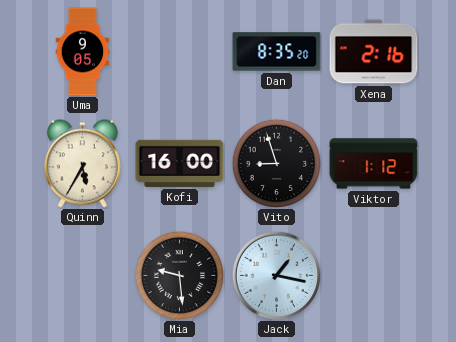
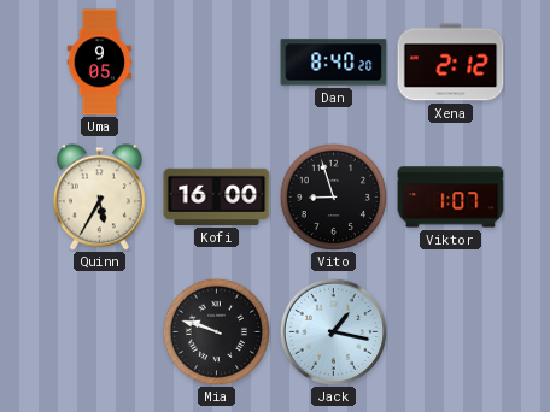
Dan: 8:35 -> 8:40 (334, 63)
Xena: 2:16 -> 2:12 (451, 63)
Viktor: 1:12 -> 1:07 (451, 198)
Mia: 9:29 -> 9:48 (216, 331)
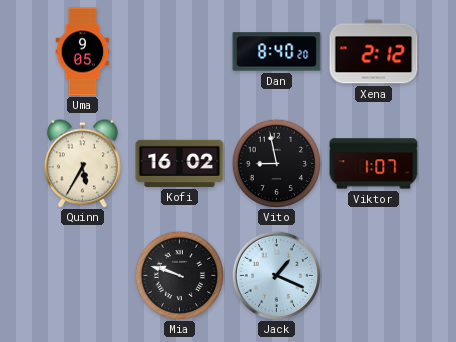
Kofi: 16:00 -> 16:02 (180, 163)
Vito: 8:57 -> 8:58 (276, 163)
Jack: 1:17 -> 1:19 (276, 275)
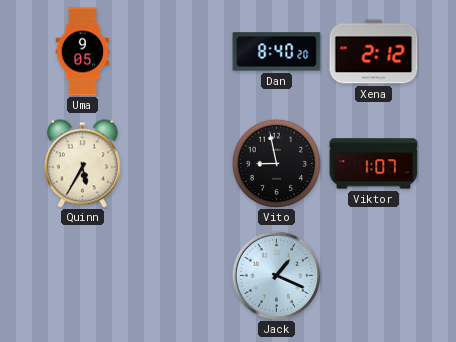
Kofi: 16:02 -> none (180, 163)
Mia: 9:48 -> none (179, 275)
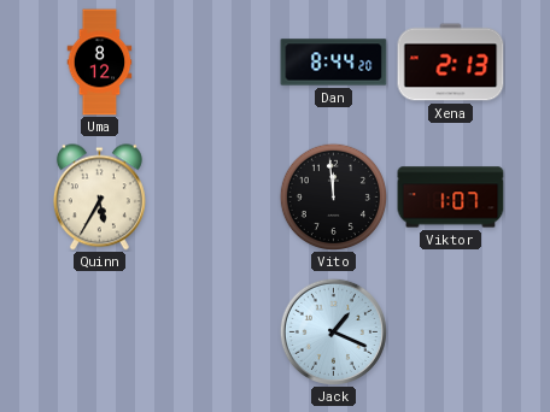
Uma: 9:05 -> 8:12 (100, 63)
Dan: 8:40 -> 8:44 (334, 63)
Xena: 2:12 -> 2:13 (451, 63)
Vito: 8:58 -> 11:59 (333, 196)
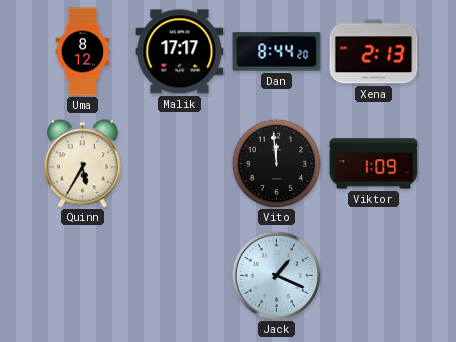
Malik: none -> 17:17 (180, 52)
Viktor: 1:07 -> 1:09 (374, 164)
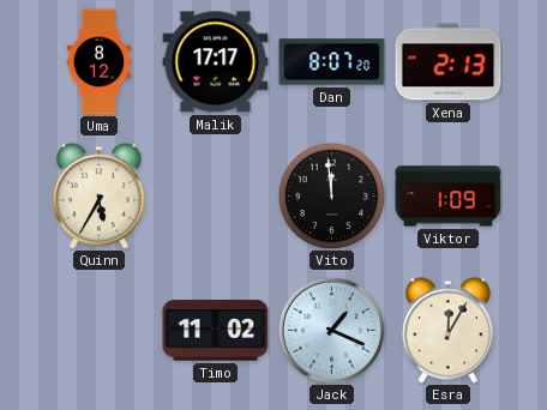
Dan: 8:44 -> 8:07 (332, 62)
Timo: none -> 11:02 (216, 331)
Esra: none -> 12:05 (447, 331)
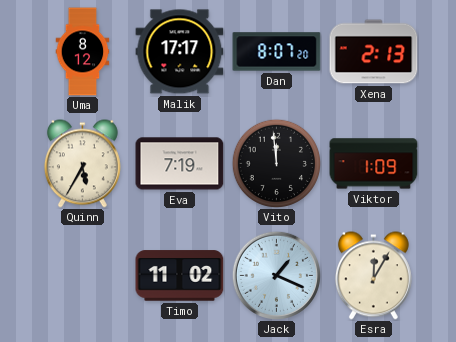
Eva: none -> 7:19 (180, 164)
